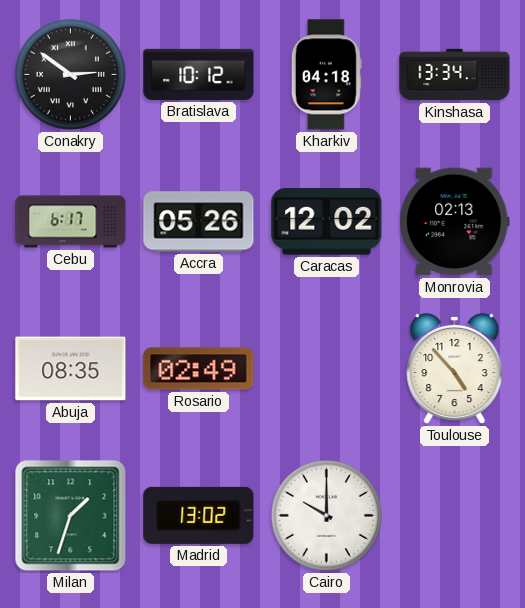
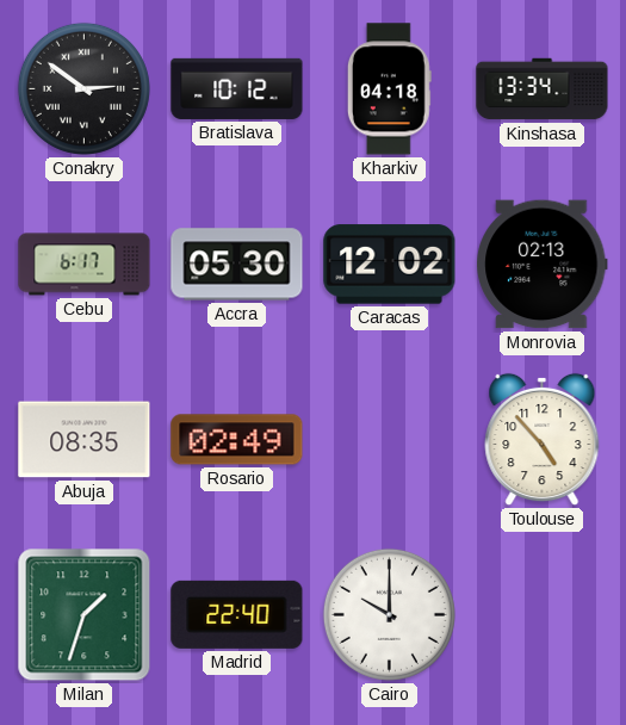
Accra: 05:26 -> 05:30 (237, 265)
Madrid: 13:02 -> 22:40 (237, 614)
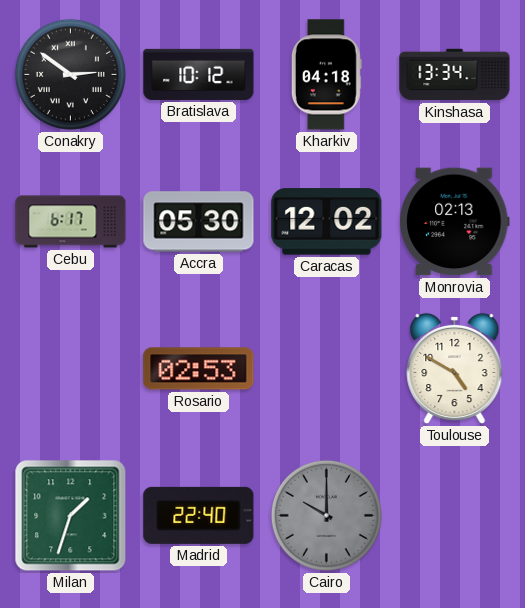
Abuja: 08:35 -> none (85, 440)
Rosario: 02:49 -> 02:53 (199, 369)
Toulouse: 4:53 -> 4:50 (455, 369)
Cairo dial: white -> grey (326, 515)
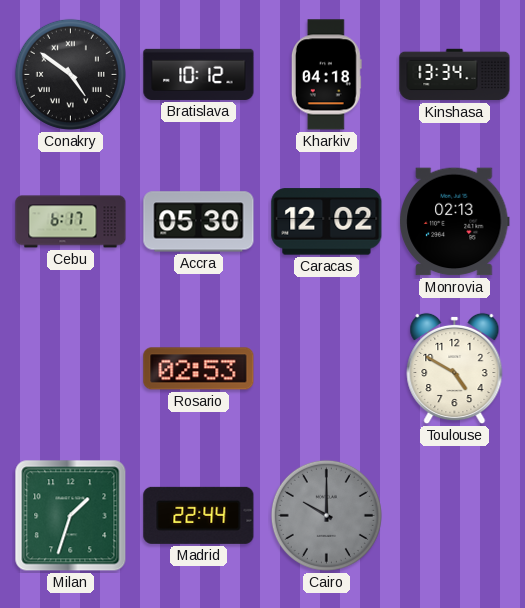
Conakry: 2:51 -> 4:51 (70, 74)
Madrid: 22:40 -> 22:44 (199, 515)
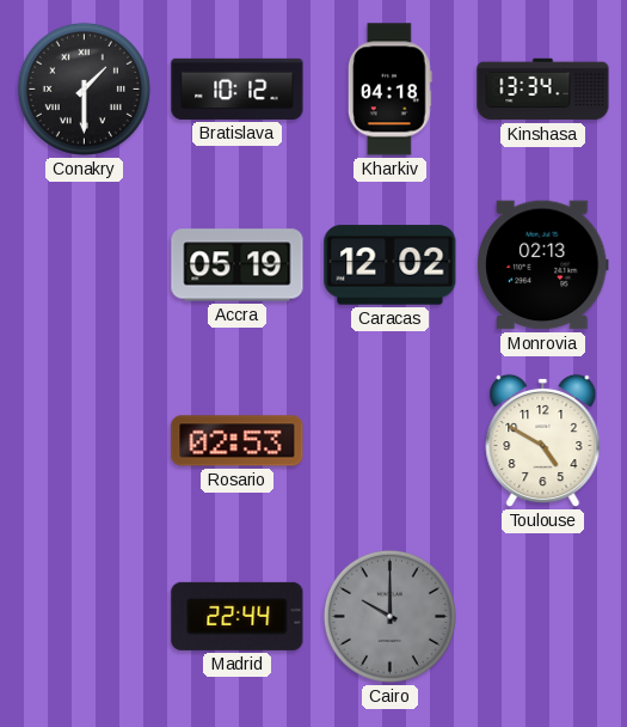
Conakry: 4:51 -> 1:30 (84, 88)
Cebu: 6:17 -> none (71, 222)
Accra: 05:30 -> 05:19 (238, 265)
Milan: 1:33 -> none (71, 516)
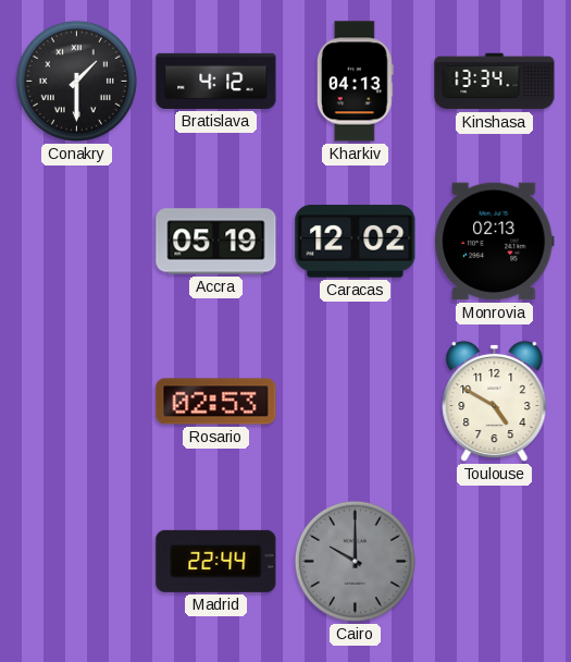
Bratislava: 10:12 -> 4:12 (216, 81)
Kharkiv: 04:18 -> 04:13 (355, 82)
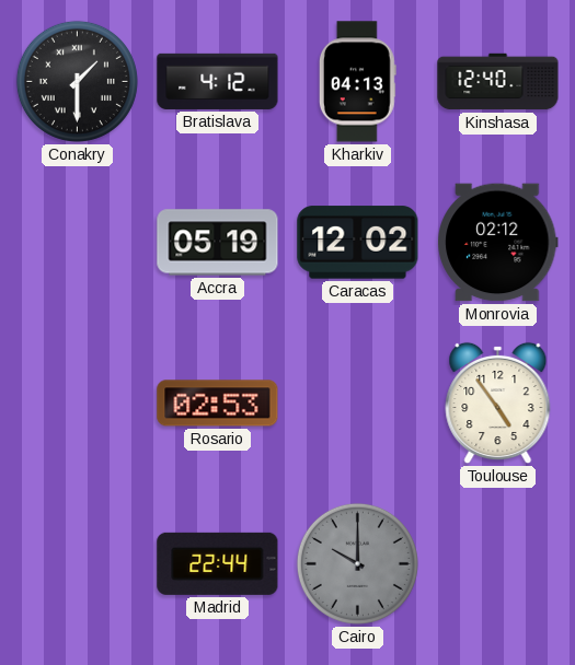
Kinshasa: 13:34 -> 12:40 (498, 82)
Monrovia: 02:13 -> 02:12 (498, 243)
Toulouse: 4:50 -> 4:54 (498, 404)
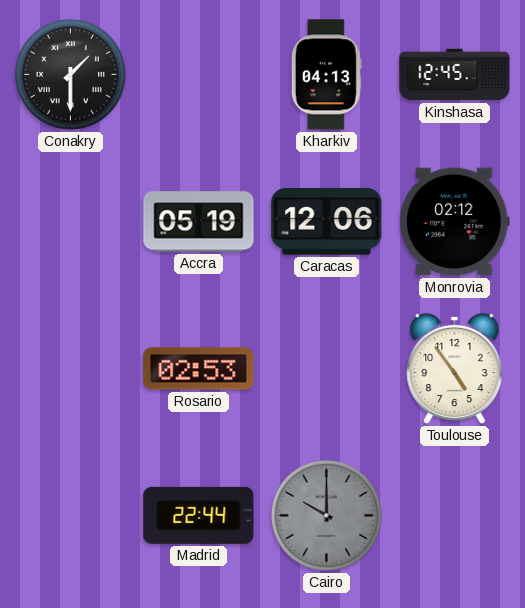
Bratislava: 4:12 -> none (218, 81)
Kinshasa: 12:40 -> 12:45 (455, 75)
Caracas: 12:02 -> 12:06 (327, 222)
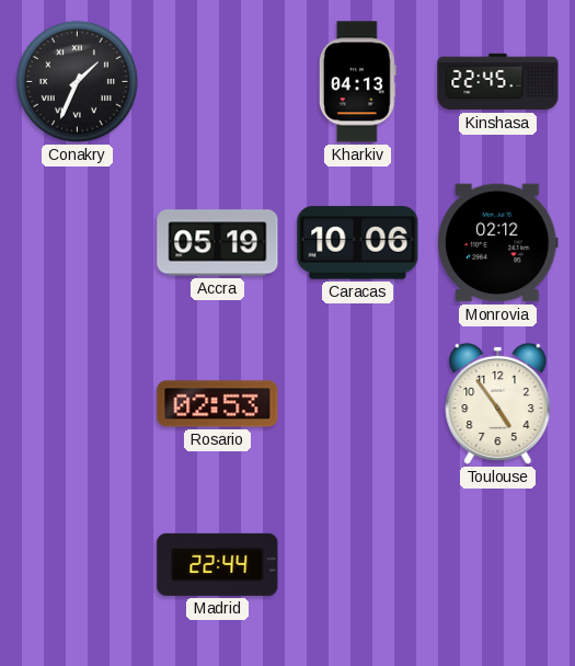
Conakry: 1:30 -> 1:34 (77, 81)
Kinshasa: 12:45 -> 22:45 (498, 82)
Caracas: 12:06 -> 10:06 (358, 243)
Cairo: 10:00 -> none (326, 515)
